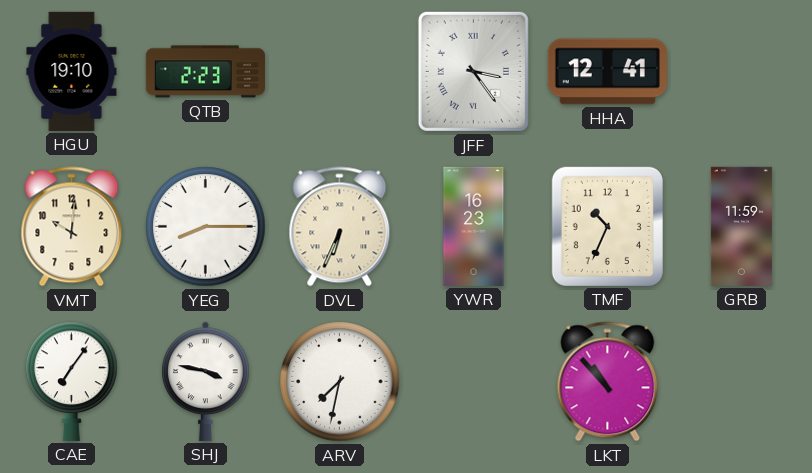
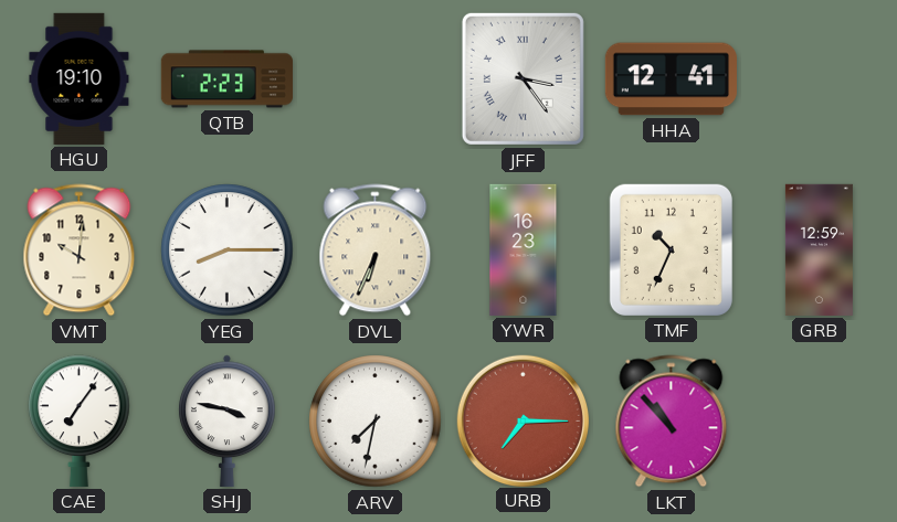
GRB: 11:59 -> 12:59 (819, 249)
URB: none -> 7:15 (523, 420)
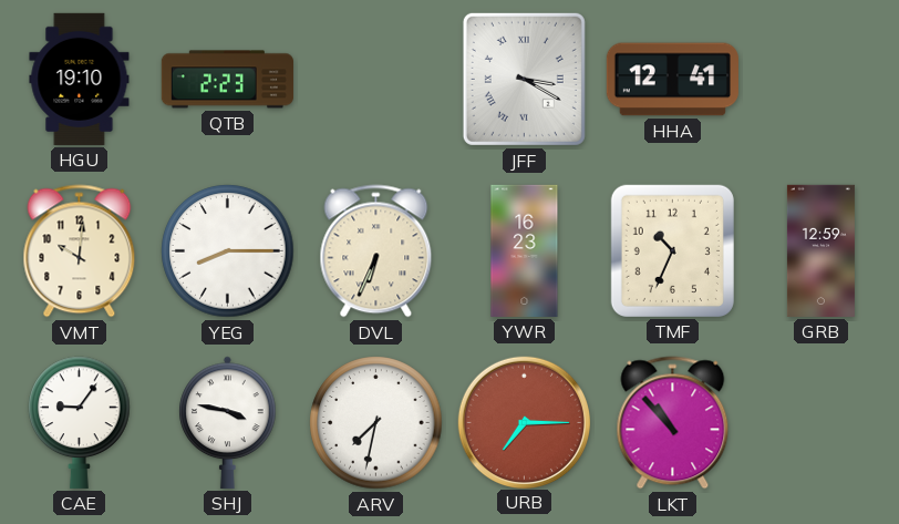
JFF: 3:24 -> 3:20 (524, 79)
CAE: 7:06 -> 9:06 (80, 422)
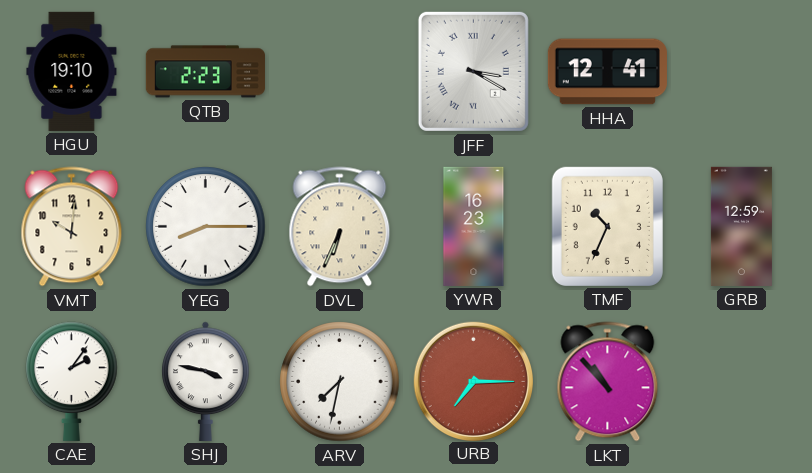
CAE: 9:06 -> 2:06 (72, 381)
